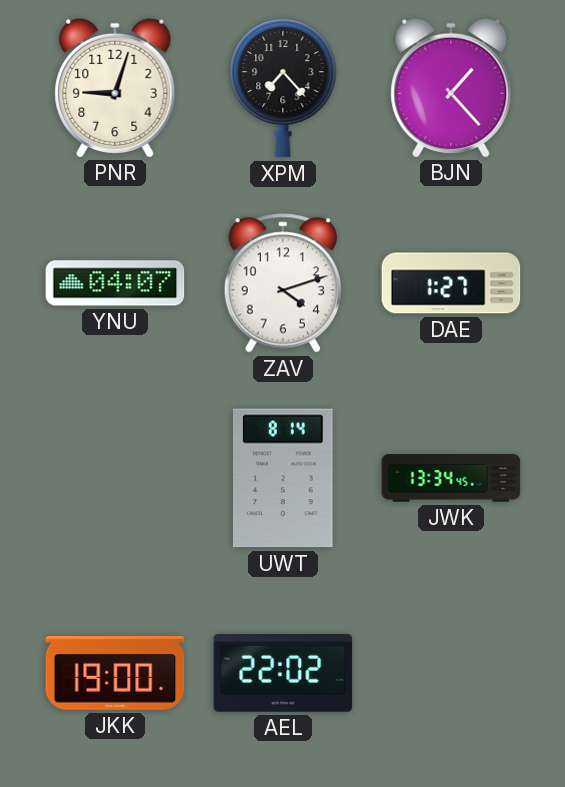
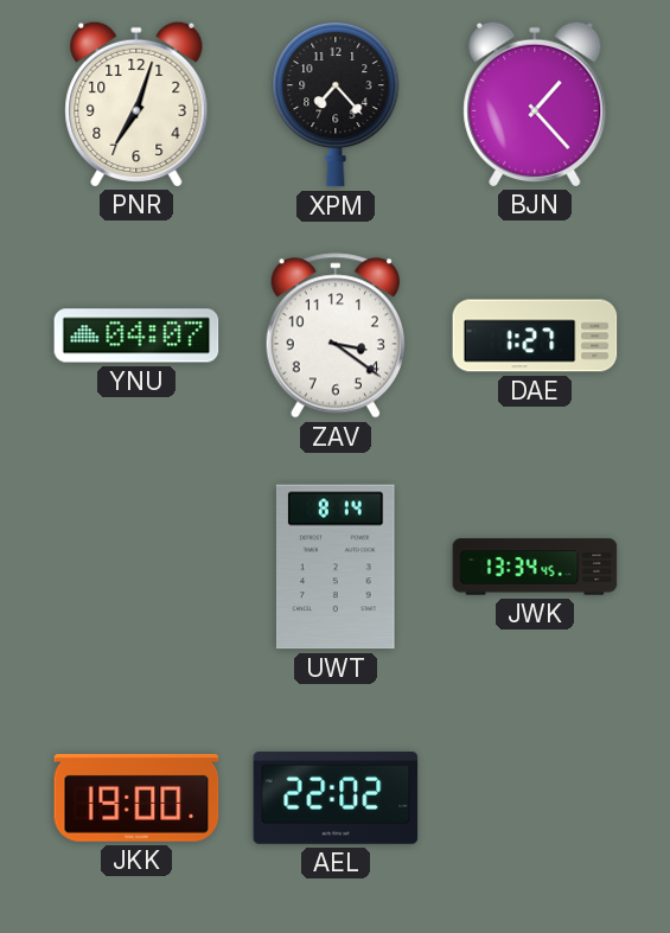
PNR: 9:03 -> 7:03 (136, 103)
ZAV: 4:12 -> 3:21 (336, 336)
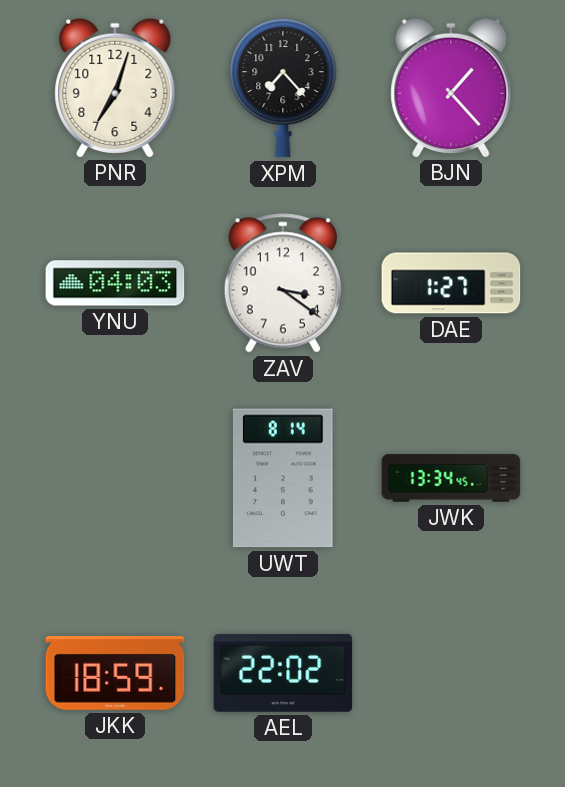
YNU: 04:07 -> 04:03 (115, 283)
JKK: 19:00 -> 18:59 (115, 673)
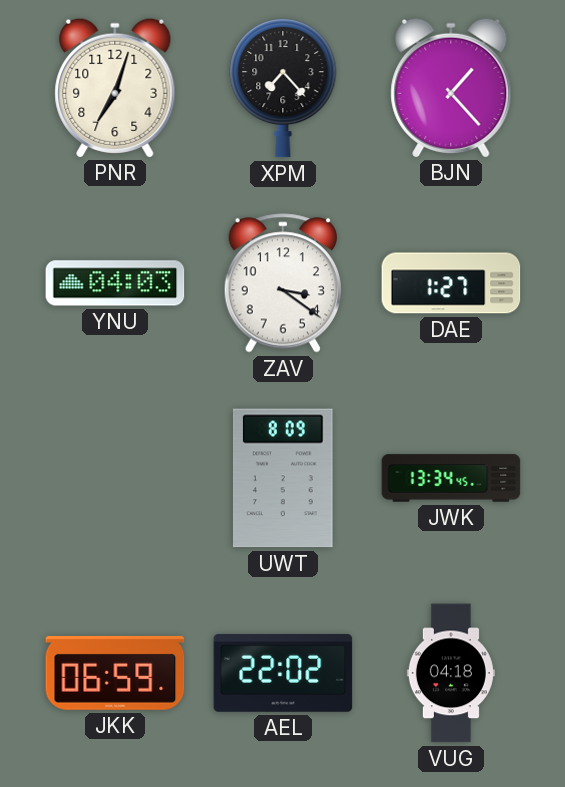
UWT: 8:14 -> 8:09 (283, 478)
JKK: 18:59 -> 06:59 (115, 673)
VUG: none -> 04:18 (451, 673)
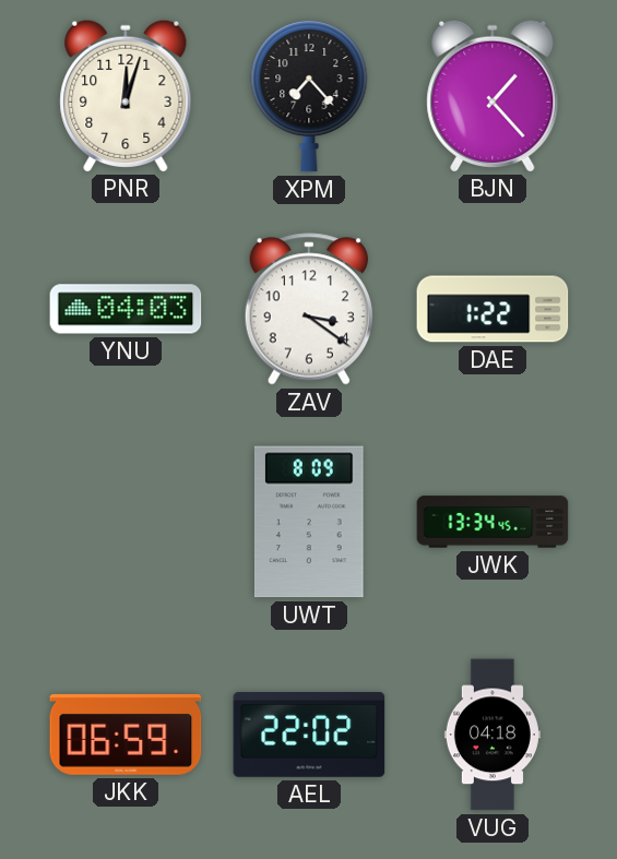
PNR: 7:03 -> 12:03 (126, 95)
DAE: 1:27 -> 1:22 (493, 309)
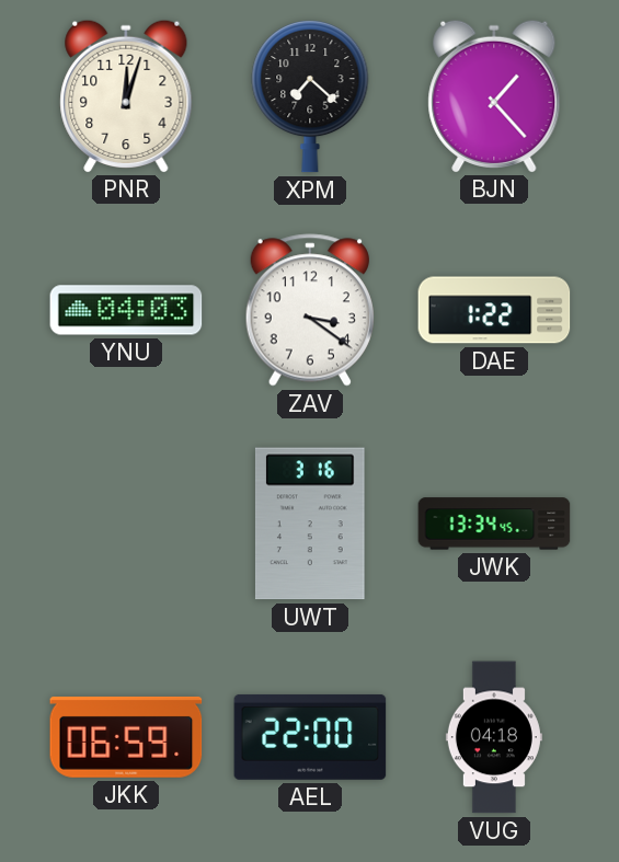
XPM: 7:23 -> 7:22 (310, 97)
UWT: 8:09 -> 3:16 (310, 524)
AEL: 22:02 -> 22:00 (310, 737)
